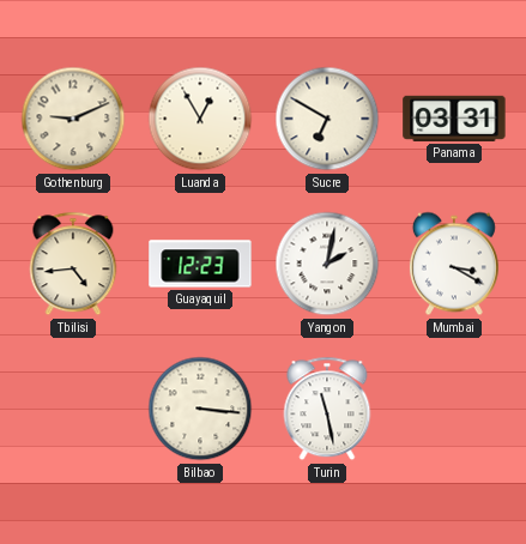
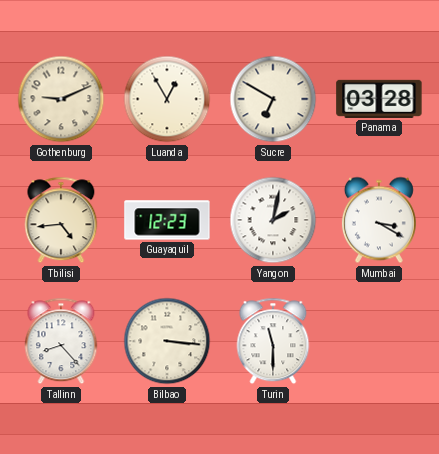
Panama: 03:31 -> 03:28 (379, 99)
Tallinn: none -> 8:23 (61, 341)
Turin: 11:28 -> 11:30 (273, 341)
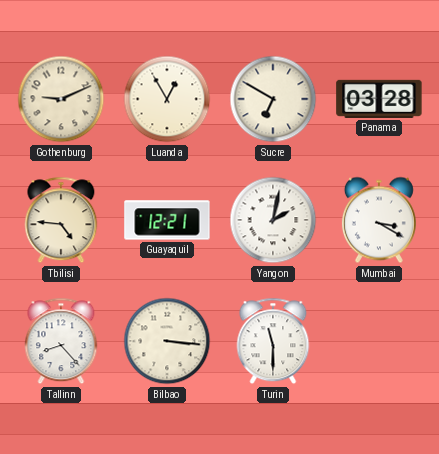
Tbilisi: 4:44 -> 4:46 (61, 220)
Guayaquil: 12:23 -> 12:21 (167, 220)
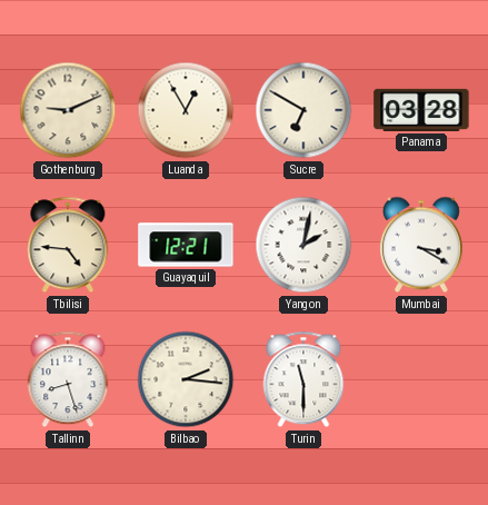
Tallinn: 8:23 -> 8:27 (68, 379)
Bilbao: 3:16 -> 2:16 (186, 379)
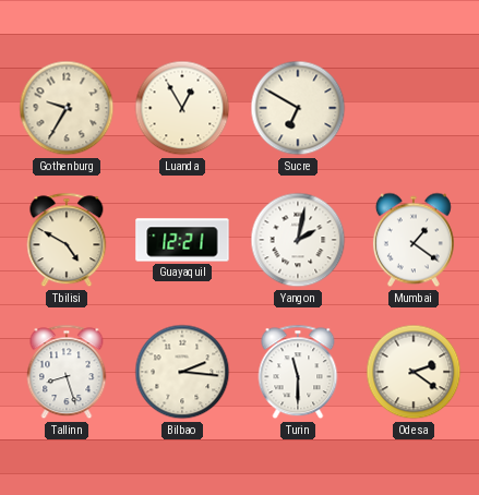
Gothenburg: 9:11 -> 9:35 (67, 108)
Panama: 03:28 -> none (421, 110)
Tbilisi: 4:46 -> 4:50 (67, 240)
Mumbai: 3:20 -> 1:21 (414, 240)
Odesa: none -> 2:21 (414, 372)
